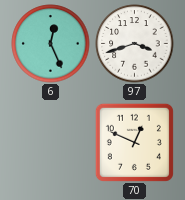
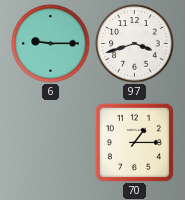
6: 12:26 -> 9:15 (51, 44)
70: 12:49 -> 1:15 (134, 142)
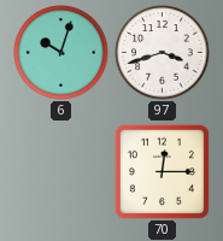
6: 9:15 -> 10:03 (61, 53)
70: 1:15 -> 12:15 (162, 171)
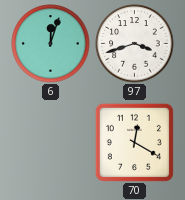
6: 10:03 -> 12:03 (51, 44)
70: 12:15 -> 12:20 (134, 142)
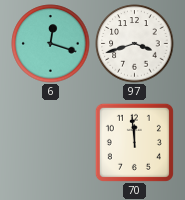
6: 12:03 -> 12:18 (51, 44)
70: 12:20 -> 11:59 (134, 142)
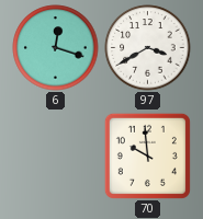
97: 3:42 -> 3:40 (148, 48)
70: 11:59 -> 9:59 (147, 155)
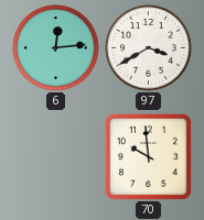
6: 12:18 -> 12:14 (56, 48)
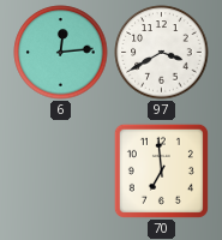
70: 9:59 -> 6:59 (161, 170)
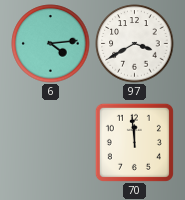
6: 12:14 -> 4:14 (51, 44)
70: 6:59 -> 11:59 (134, 142)
